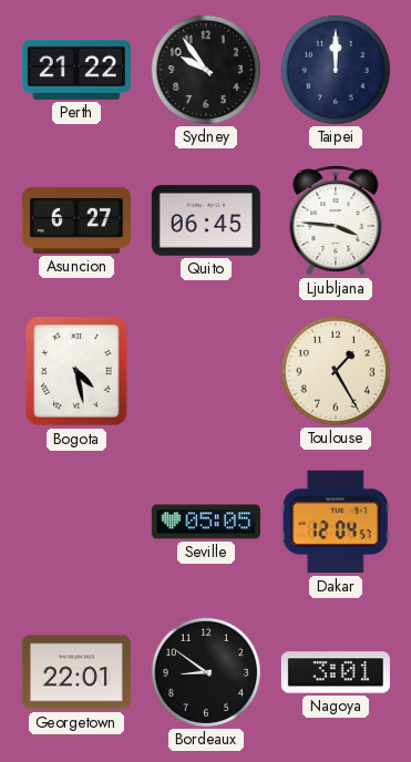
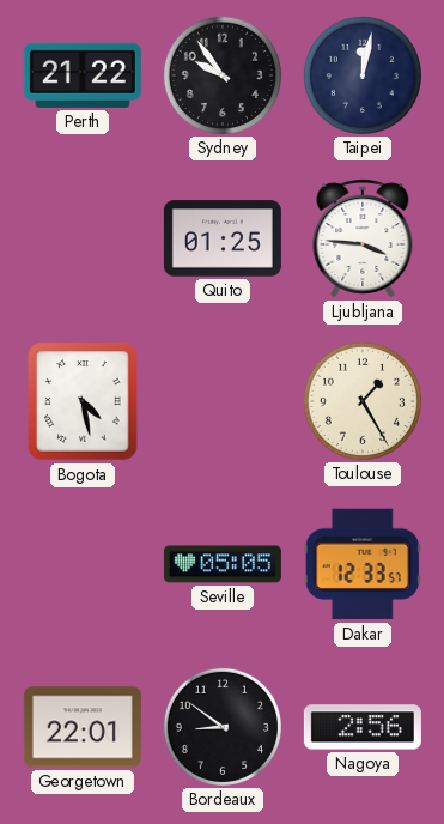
Taipei: 12:00 -> 12:02 (363, 75)
Asuncion: 6:27 -> none (76, 220)
Quito: 06:45 -> 01:25 (223, 238)
Dakar: 12:04 -> 12:33 (363, 564)
Nagoya: 3:01 -> 2:56 (363, 727)
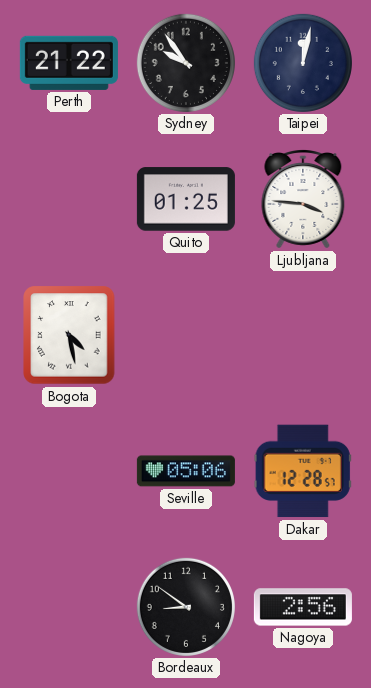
Toulouse: 1:25 -> none (363, 401)
Seville: 05:05 -> 05:06 (186, 471)
Dakar: 12:33 -> 12:28 (303, 471)
Georgetown: 22:01 -> none (83, 727)
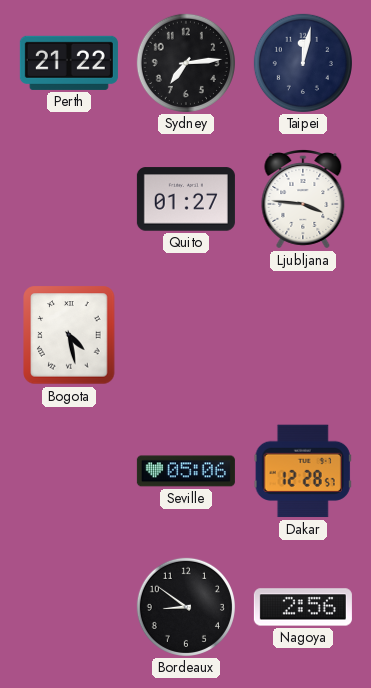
Sydney: 9:54 -> 7:14 (186, 63)
Quito: 01:25 -> 01:27 (186, 199)
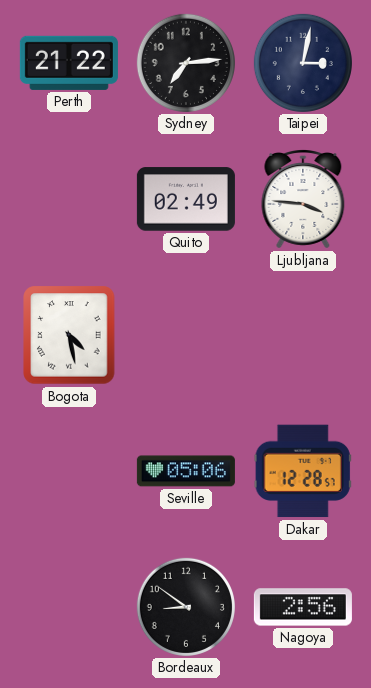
Taipei: 12:02 -> 3:02 (303, 63)
Quito: 01:27 -> 02:49 (186, 199)
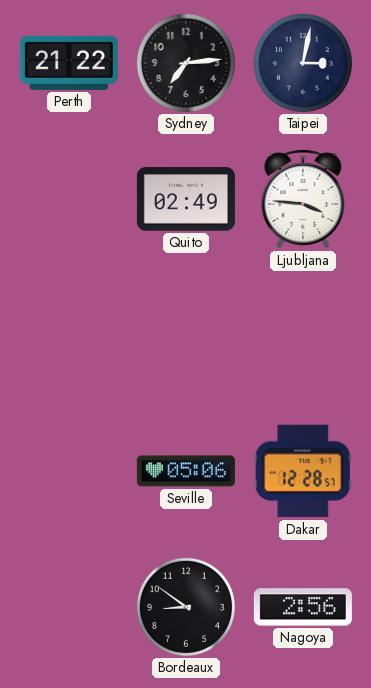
Bogota: 4:28 -> none (69, 335)
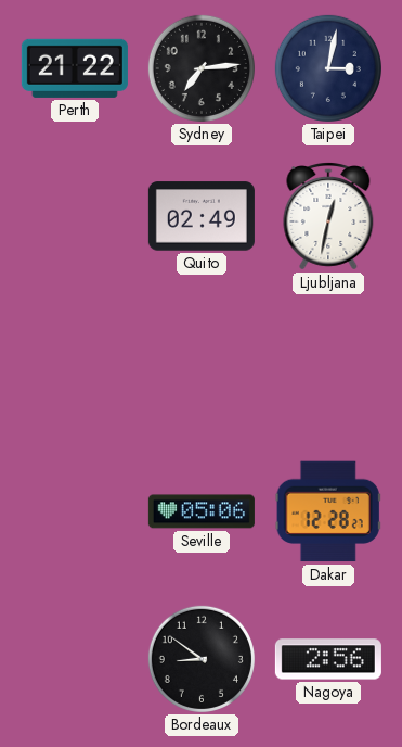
Ljubljana: 3:46 -> 12:32 (328, 217)
Dakar: 12:28:57 -> 12:28:27 (328, 511)
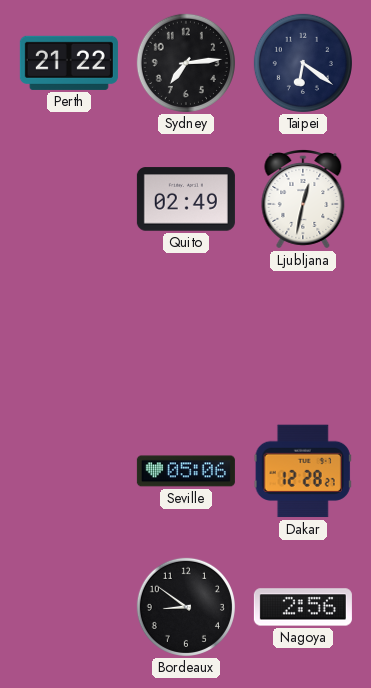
Taipei: 3:02 -> 6:21 (303, 63)
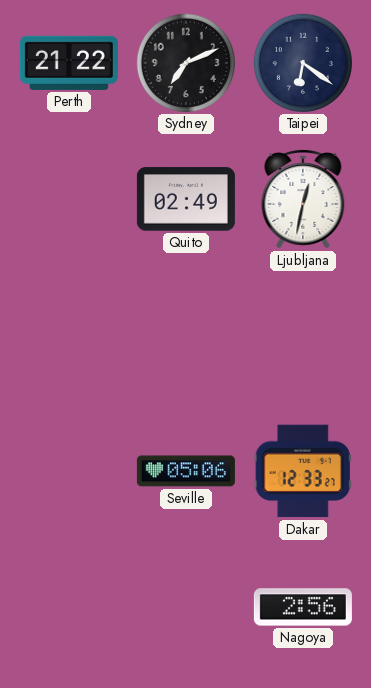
Sydney: 7:14 -> 7:11 (186, 63)
Dakar: 12:28 -> 12:33 (303, 471)
Bordeaux: 8:51 -> none (186, 607)
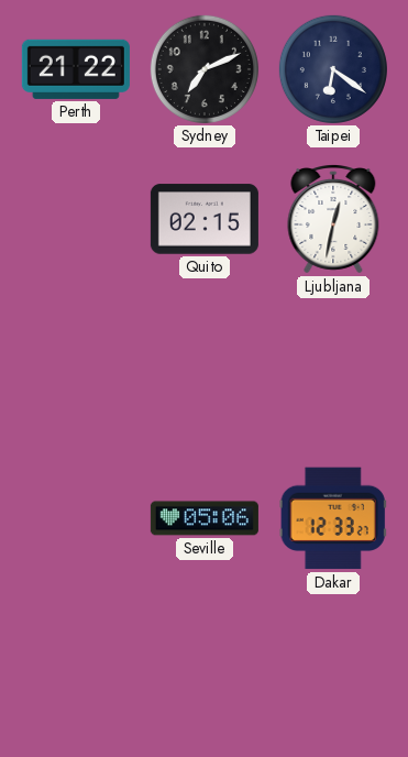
Quito: 02:49 -> 02:15 (205, 219)
Nagoya: 2:56 -> none (303, 607)
